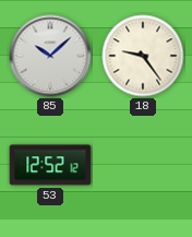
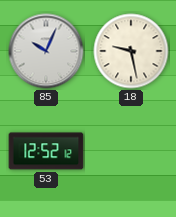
85: 10:08 -> 10:04 (46, 51)
18: 9:24 -> 9:28 (131, 51)
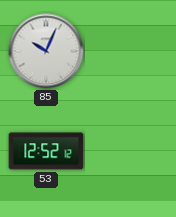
18: 9:28 -> none (131, 51)
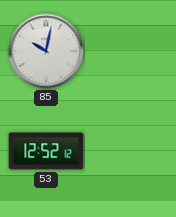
85: 10:04 -> 10:02 (46, 51)
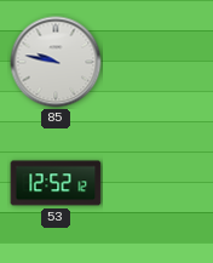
85: 10:02 -> 9:47 (56, 62)
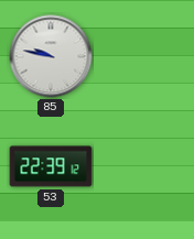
53: 12:52 -> 22:39 (51, 166)
